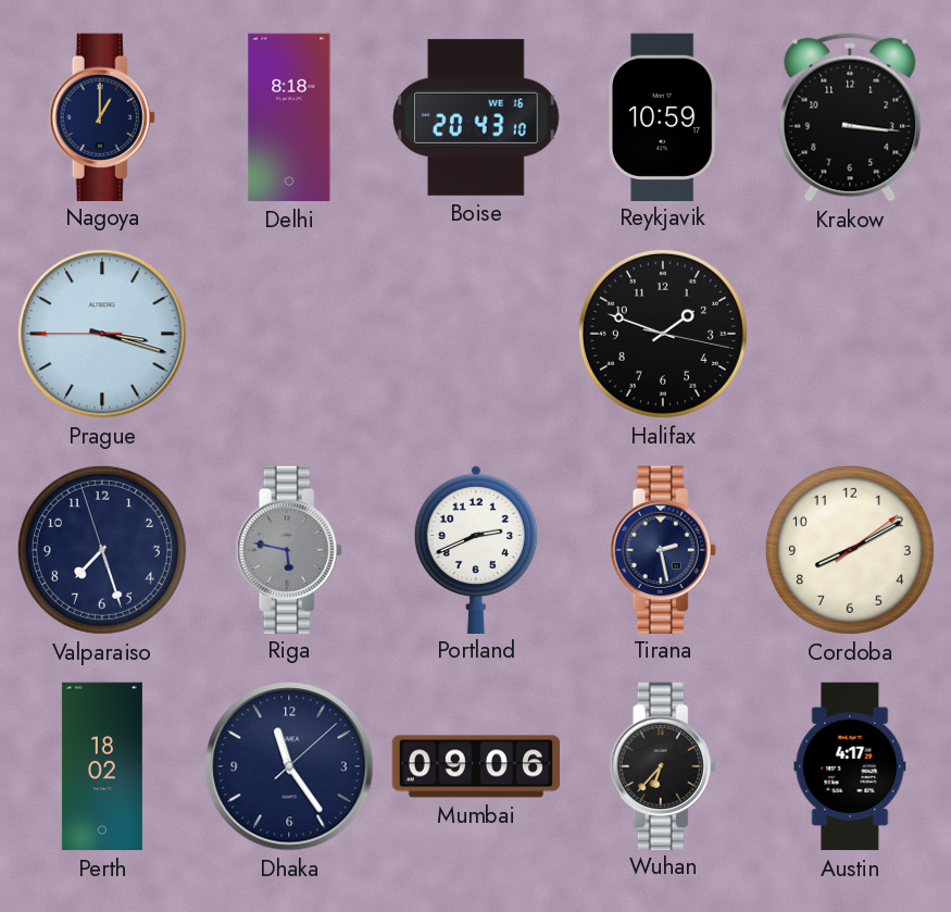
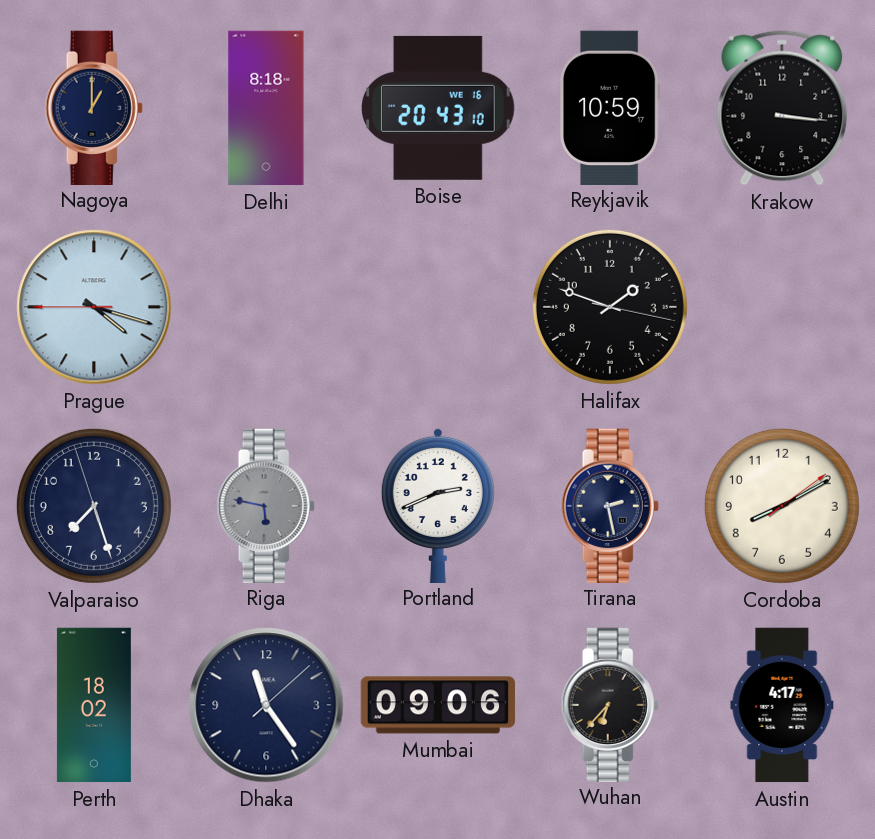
Prague: 3:17 -> 4:17 (94, 307)
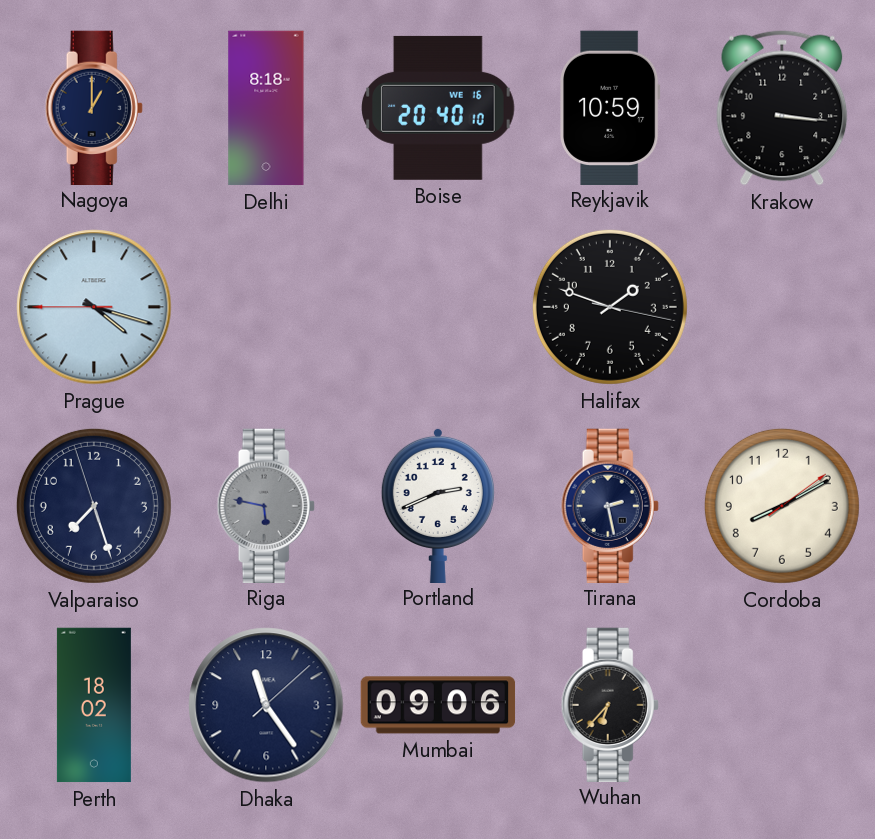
Boise: 20:43 -> 20:40 (439, 108)
Austin: 4:17 -> none (782, 705)
